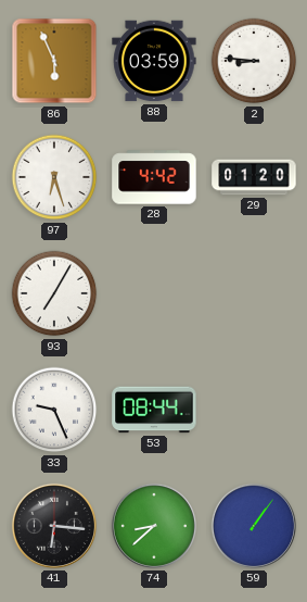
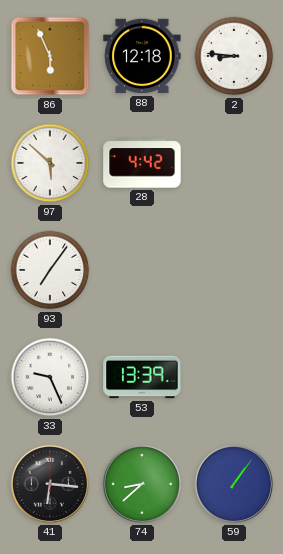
88: 03:59 -> 12:18 (142, 56)
97: 6:27 -> 5:52 (50, 163)
29: 01:20 -> none (254, 177)
93: 7:05 -> 7:06 (50, 270)
53: 08:44 -> 13:39 (142, 377)
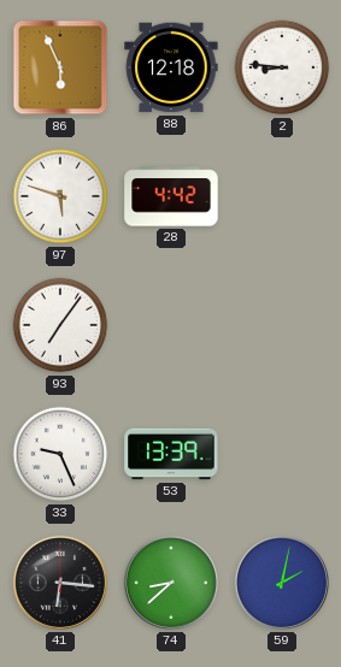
97: 5:52 -> 5:48 (60, 196)
59: 1:06 -> 2:02 (282, 583)
